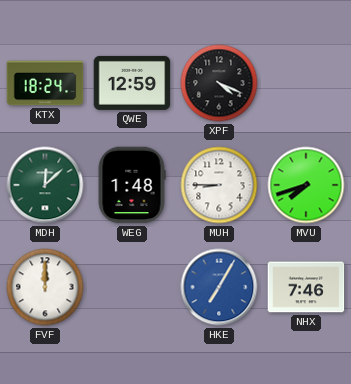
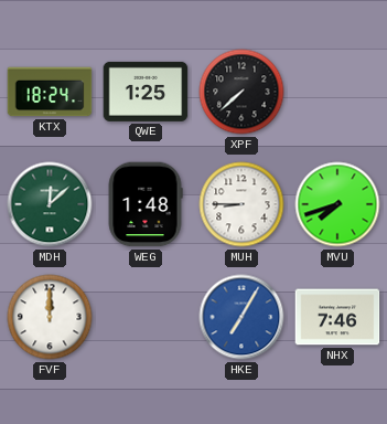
QWE: 12:59 -> 1:25 (146, 92)
XPF: 4:19 -> 7:38 (241, 92)
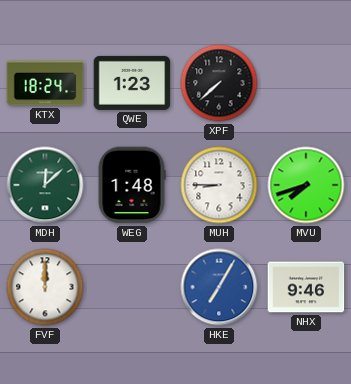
QWE: 1:25 -> 1:23 (132, 83)
NHX: 7:46 -> 9:46 (306, 287)
